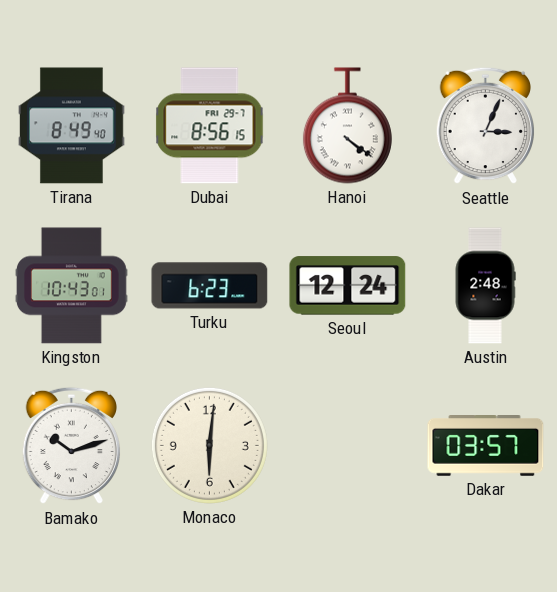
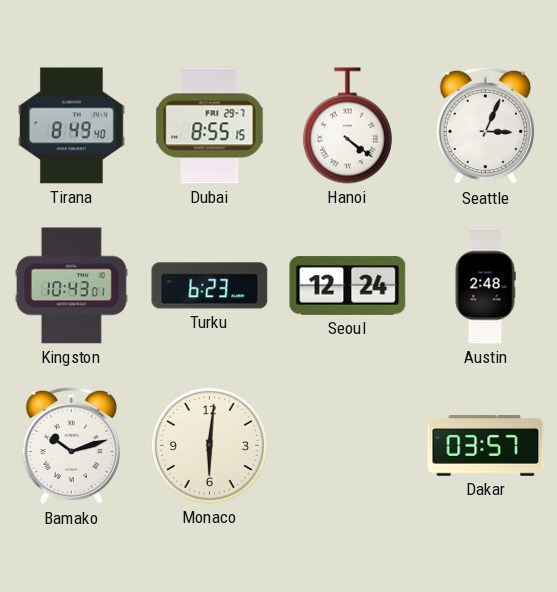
Dubai: 8:56 -> 8:55 (210, 126)
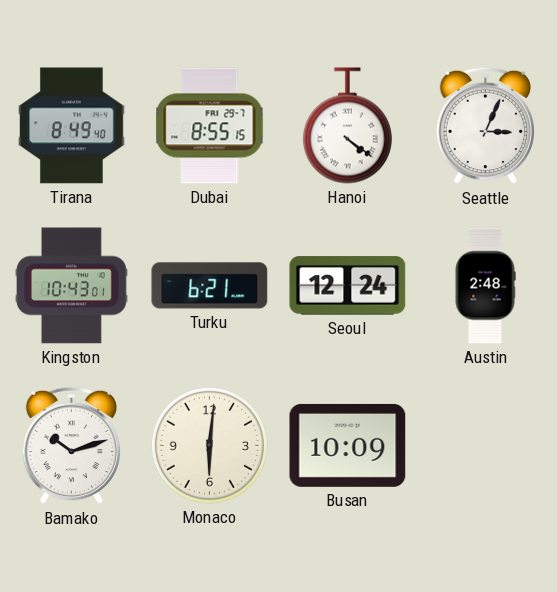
Turku: 6:23 -> 6:21 (210, 286)
Busan: none -> 10:09 (348, 445)
Dakar: 03:57 -> none (486, 446)
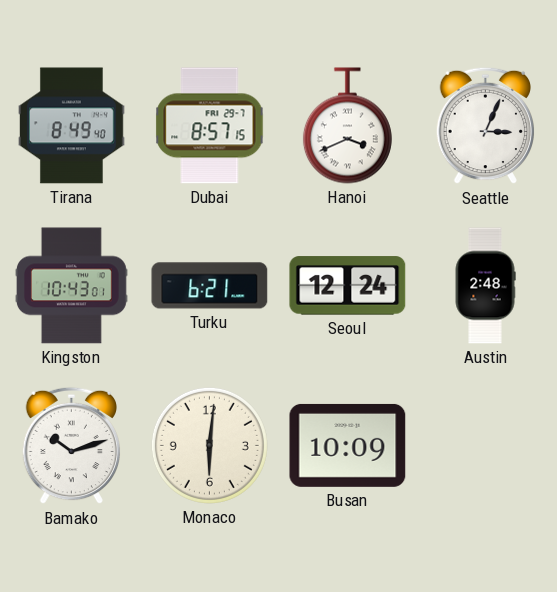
Dubai: 8:55 -> 8:57 (210, 126)
Hanoi: 4:21 -> 3:41 (347, 126)
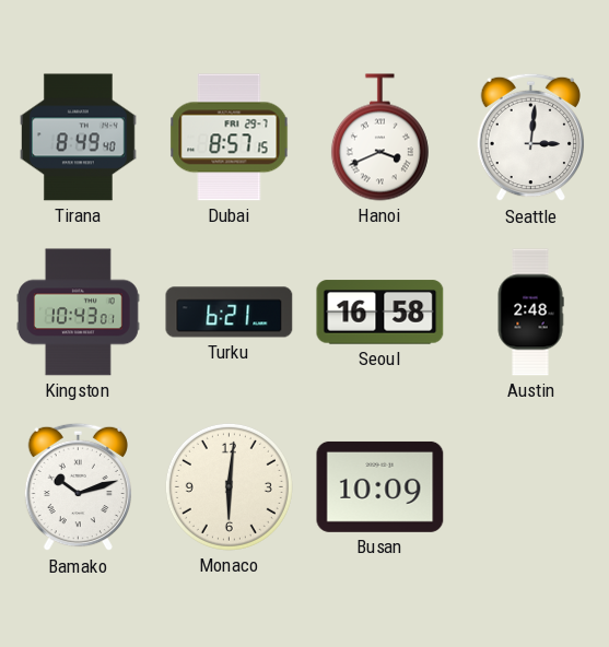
Seattle: 3:04 -> 3:01 (530, 138)
Seoul: 12:24 -> 16:58 (380, 313)
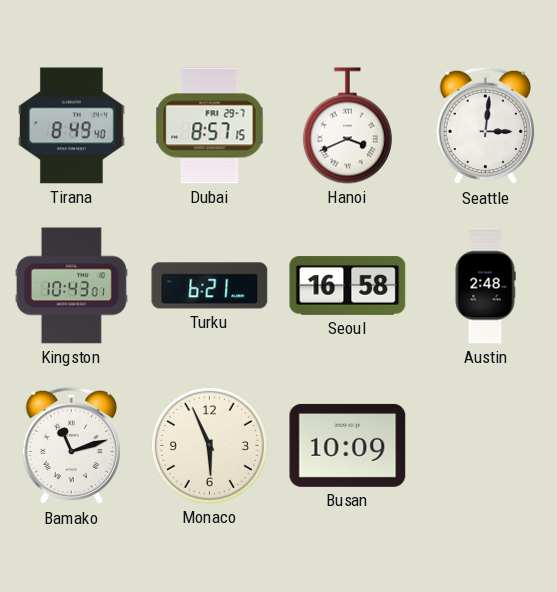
Bamako: 10:12 -> 11:12 (71, 446)
Monaco: 6:01 -> 5:56 (209, 445)
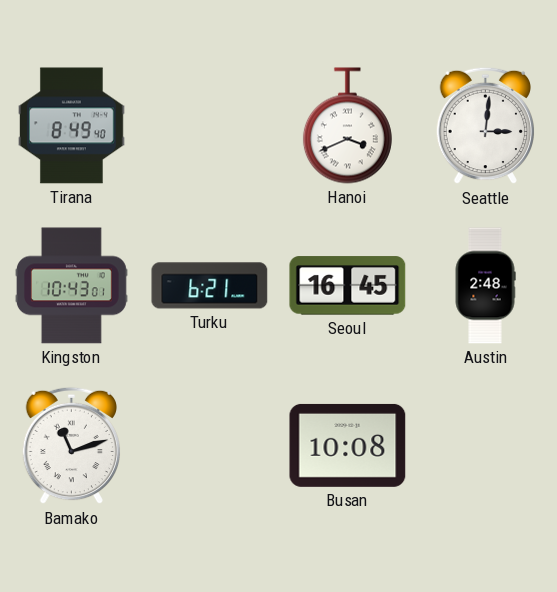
Dubai: 8:57 -> none (210, 126)
Seoul: 16:58 -> 16:45 (348, 286)
Monaco: 5:56 -> none (209, 445)
Busan: 10:09 -> 10:08 (348, 445)
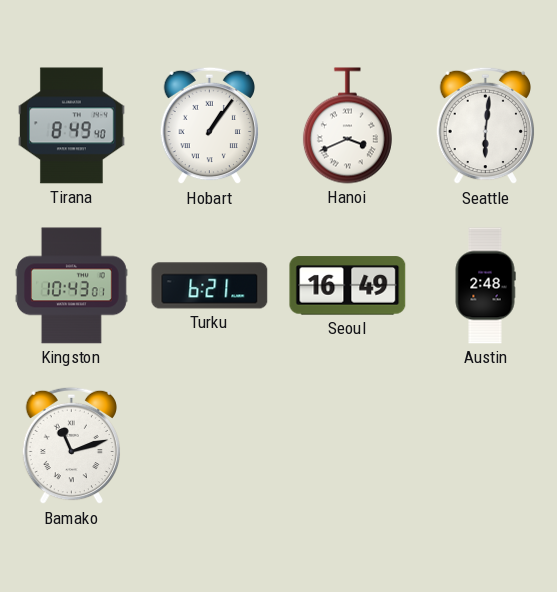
Hobart: none -> 1:06 (209, 126)
Seattle: 3:01 -> 6:01 (485, 126)
Seoul: 16:45 -> 16:49 (348, 286)
Busan: 10:08 -> none (348, 445)
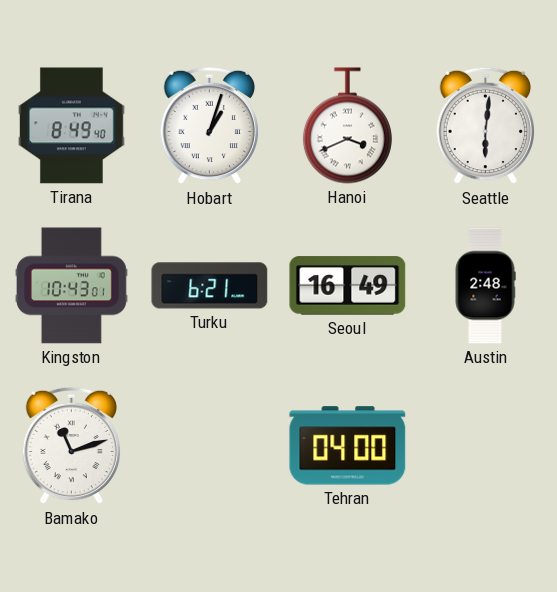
Hobart: 1:06 -> 1:03 (209, 126)
Tehran: none -> 04:00 (348, 446)
